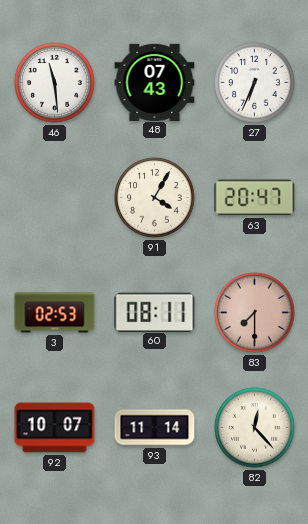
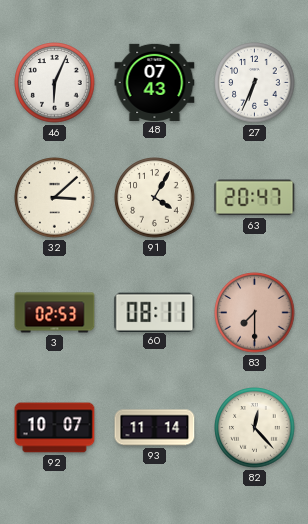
46: 11:29 -> 6:04 (55, 83)
32: none -> 3:08 (55, 198)
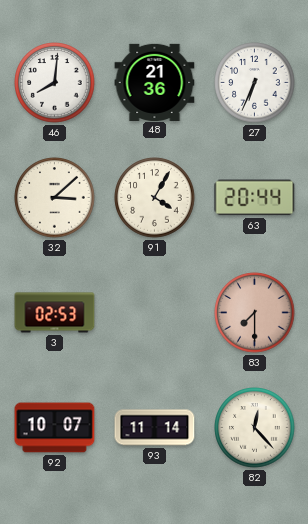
46: 6:04 -> 8:01 (55, 83)
48: 07:43 -> 21:36 (155, 82)
63: 20:47 -> 20:44 (255, 198)
60: 08:11 -> none (155, 312)
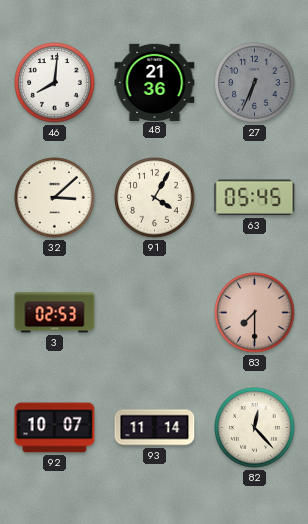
27 dial: white -> grey (255, 83)
63: 20:44 -> 05:45 (255, 198)
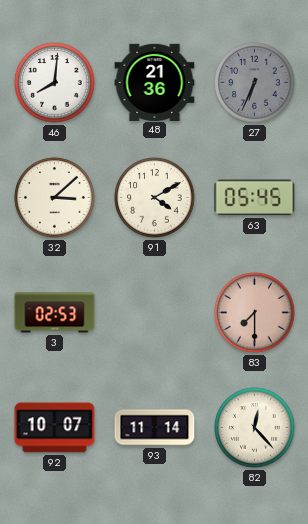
91: 4:05 -> 4:10 (155, 198)
